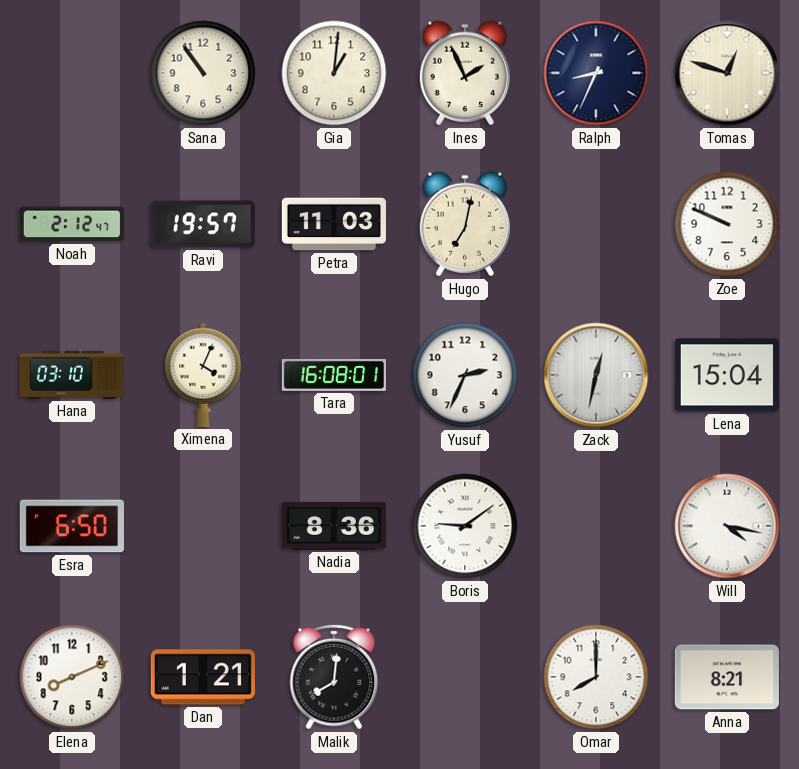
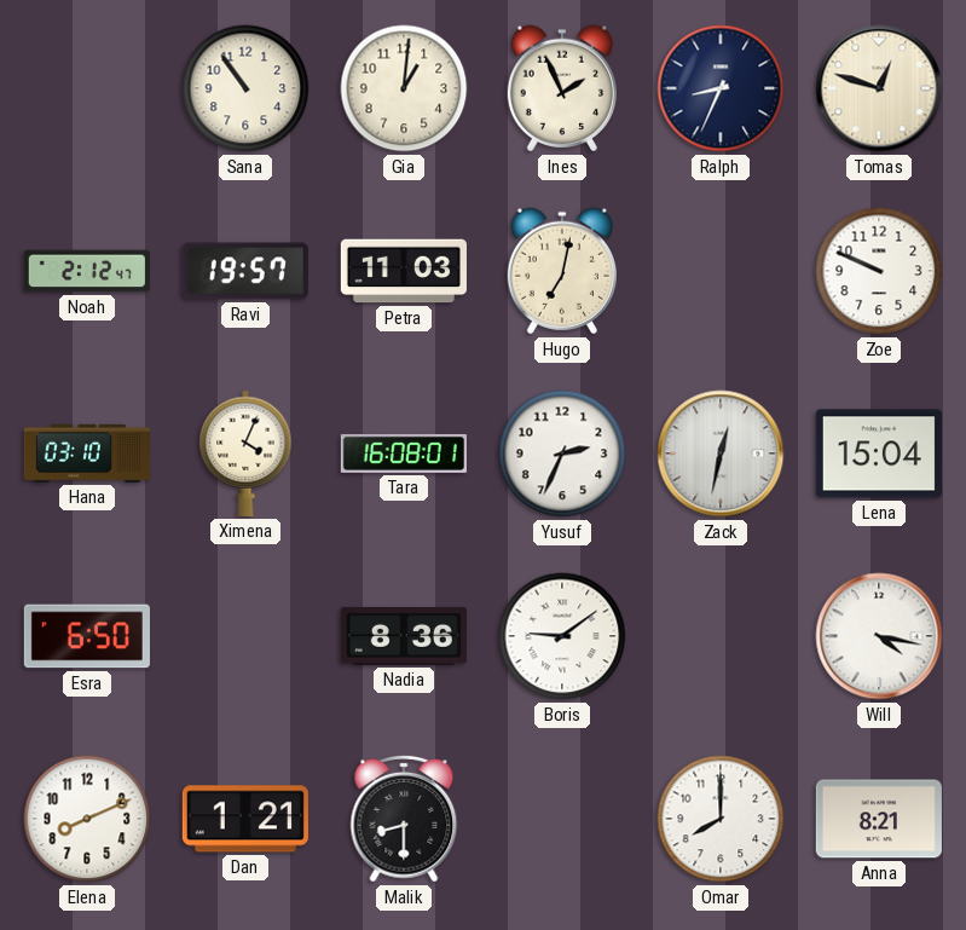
Malik: 8:01 -> 8:30 (404, 819)
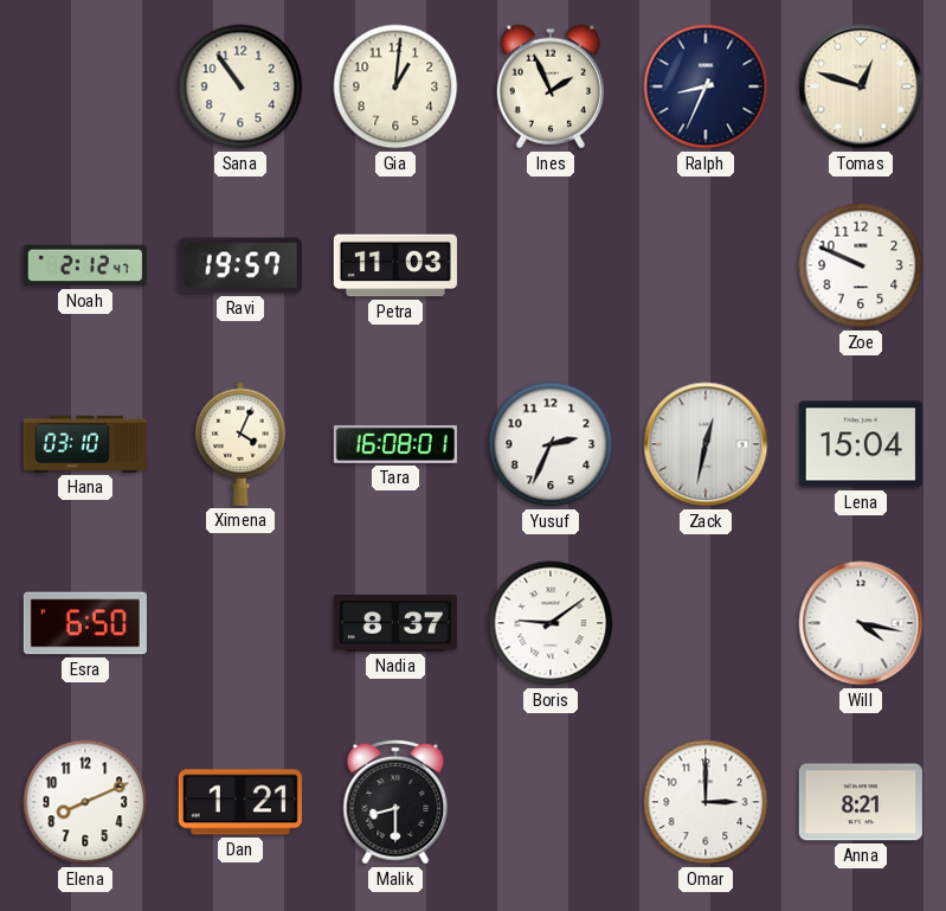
Hugo: 7:02 -> none (561, 271)
Nadia: 8:36 -> 8:37 (395, 623)
Omar: 8:00 -> 3:00 (706, 802)
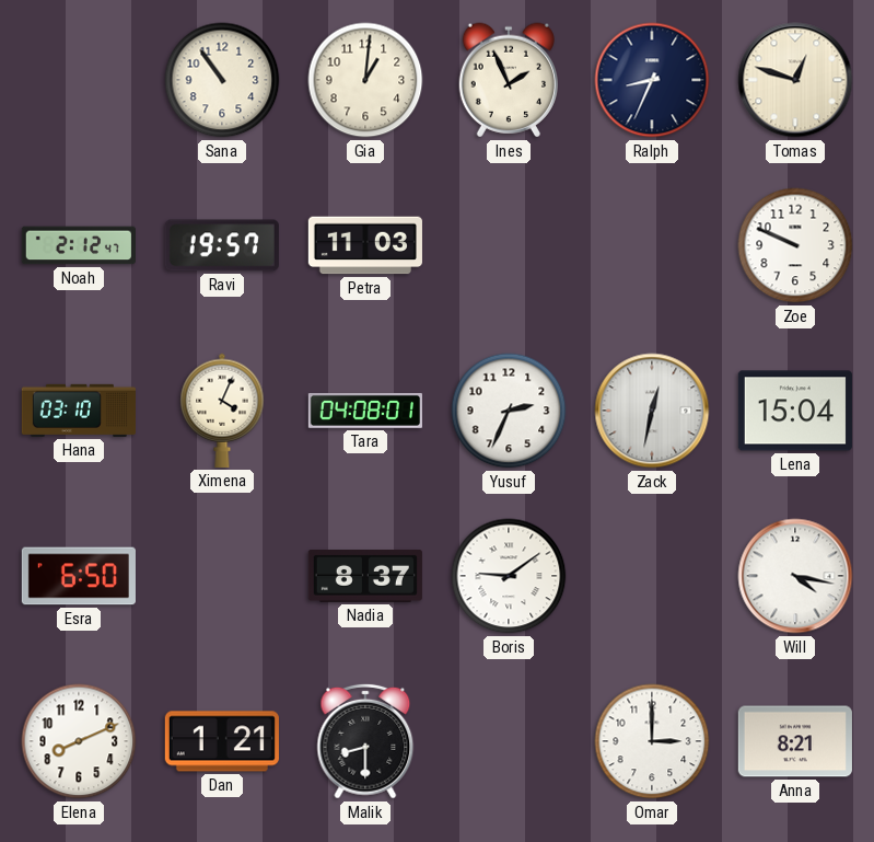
Tara: 16:08 -> 04:08 (365, 411)
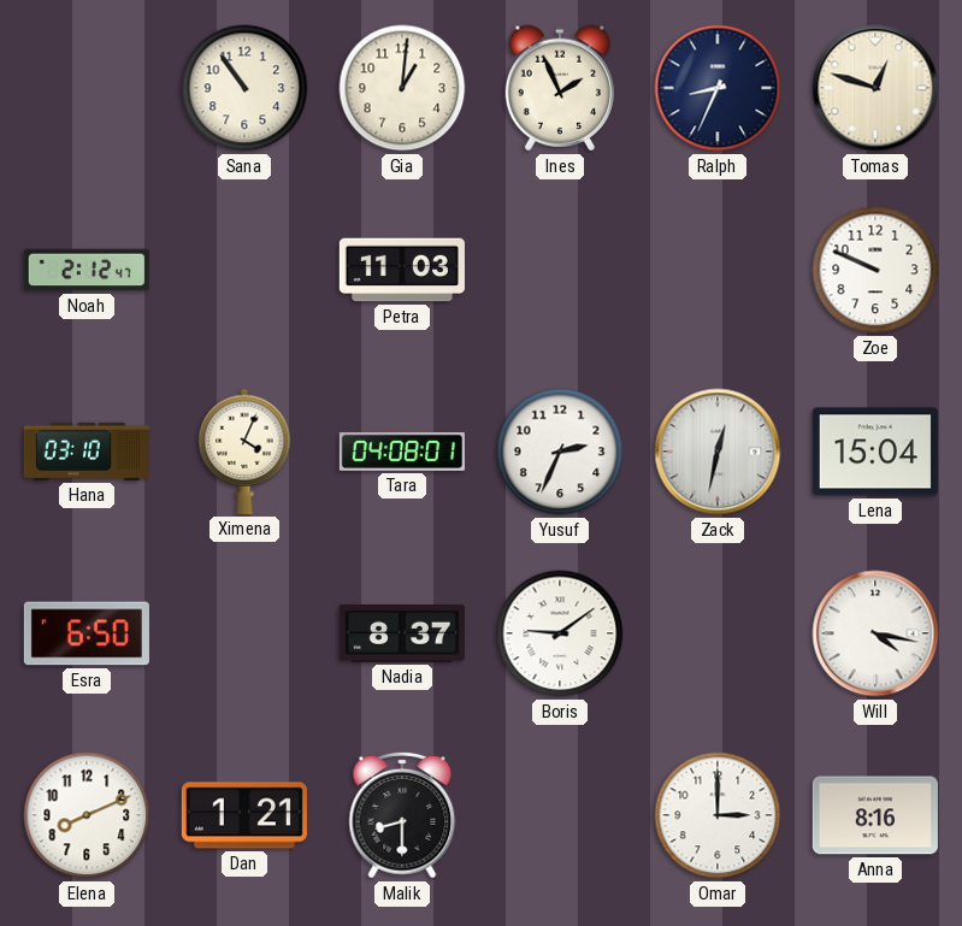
Ravi: 19:57 -> none (222, 245)
Anna: 8:21 -> 8:16 (875, 815)
